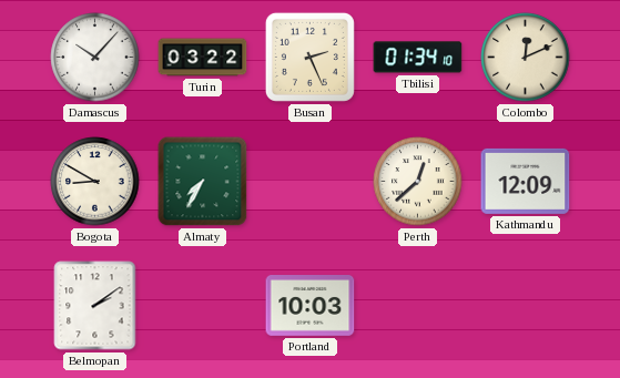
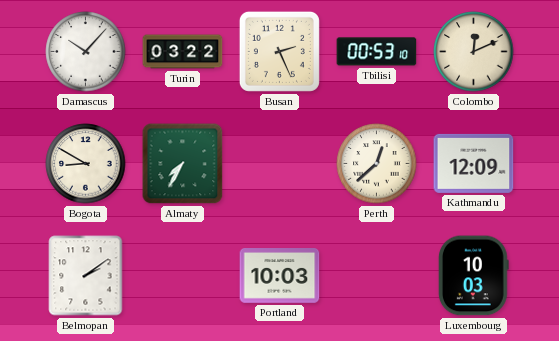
Tbilisi: 01:34 -> 00:53 (377, 52)
Luxembourg: none -> 10:03 (473, 276)
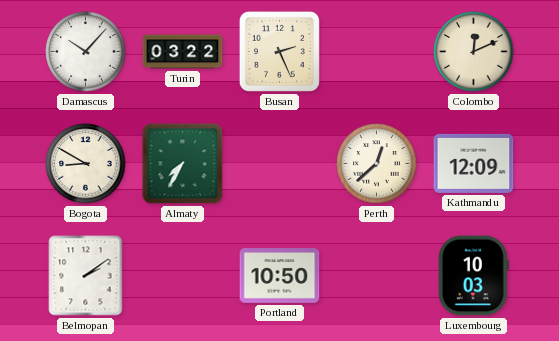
Tbilisi: 00:53 -> none (377, 52)
Portland: 10:03 -> 10:50 (280, 276)
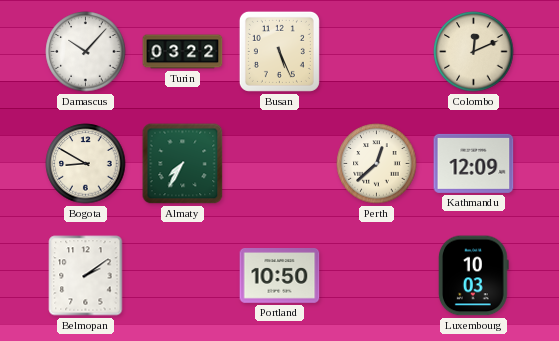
Busan: 2:26 -> 5:26 (279, 51)
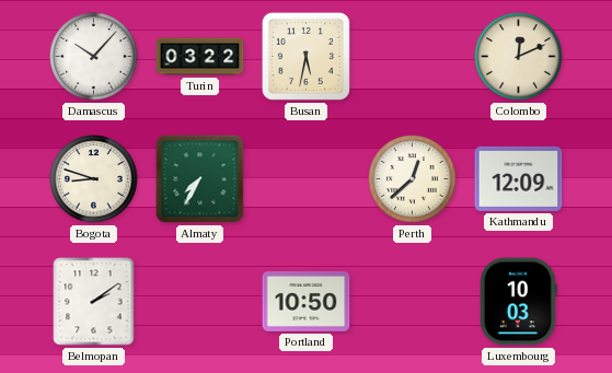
Busan: 5:26 -> 5:32 (305, 56)
Bogota: 8:50 -> 8:48 (94, 179)
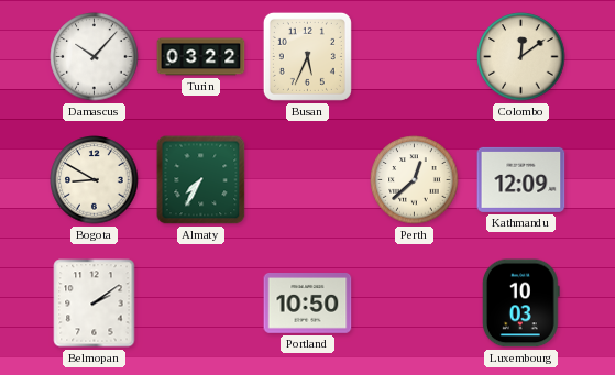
Busan: 5:32 -> 5:34 (307, 56)
Colombo: 12:11 -> 12:09 (521, 57)
Bogota: 8:48 -> 8:50 (95, 180)
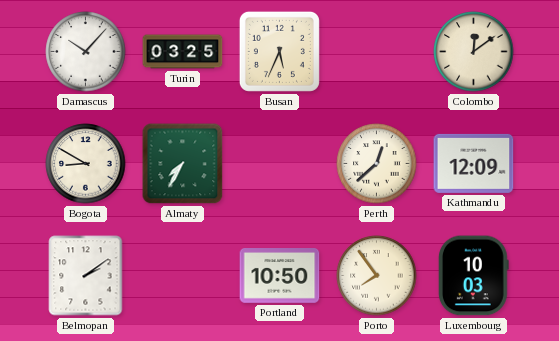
Turin: 03:22 -> 03:25 (183, 52)
Porto: none -> 7:54 (377, 276)
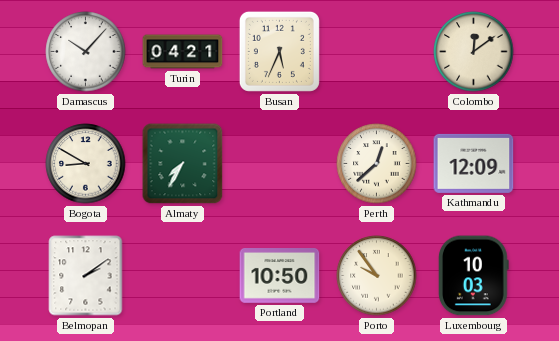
Turin: 03:25 -> 04:21 (183, 52)
Porto: 7:54 -> 9:54 (377, 276)
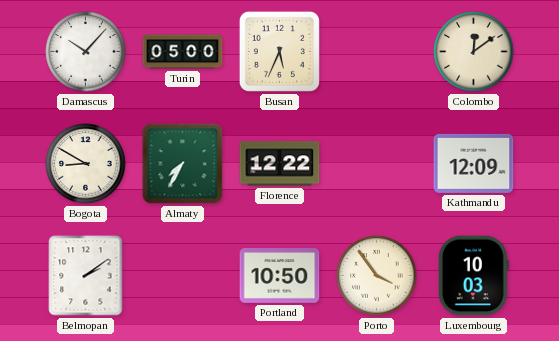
Turin: 04:21 -> 05:00 (183, 52)
Florence: none -> 12:22 (280, 164)
Perth: 12:38 -> none (377, 164)
Porto: 9:54 -> 3:54 (377, 276)
